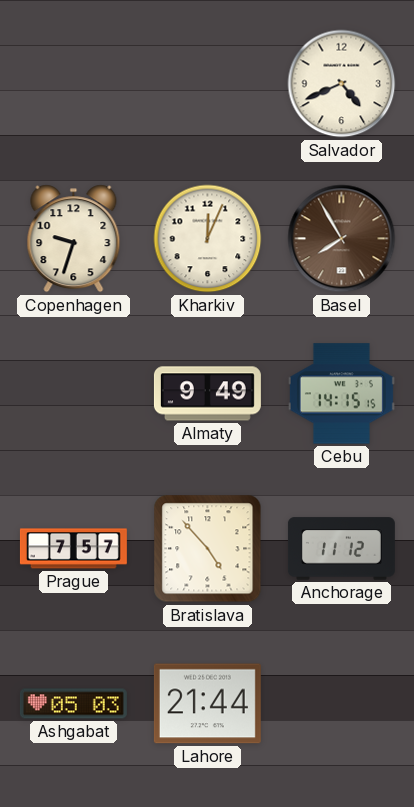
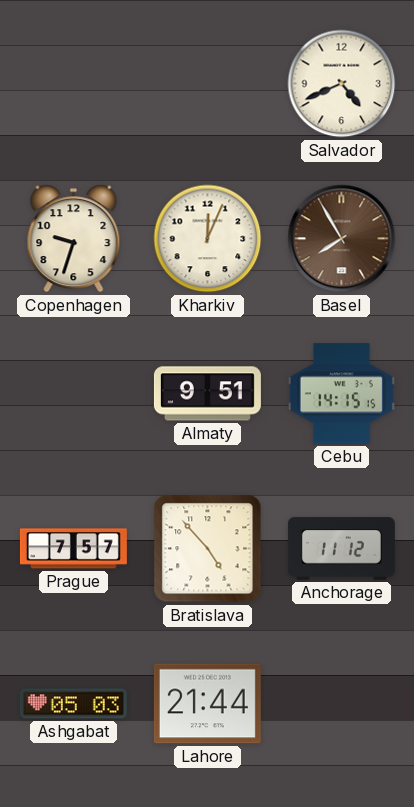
Almaty: 9:49 -> 9:51 (207, 394)
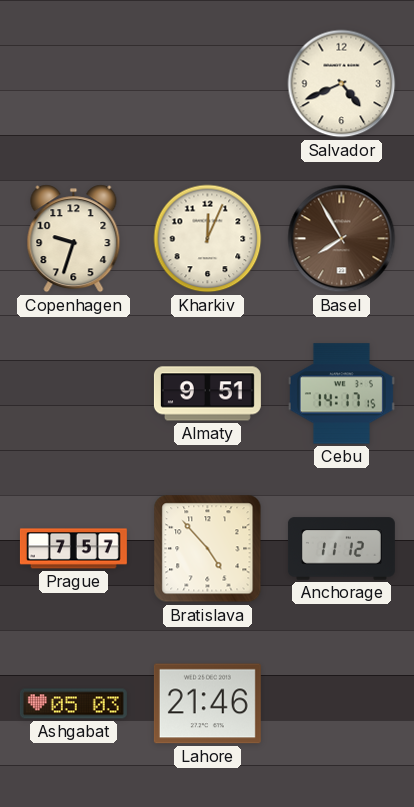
Cebu: 14:15 -> 14:17 (341, 394)
Lahore: 21:44 -> 21:46 (207, 704)
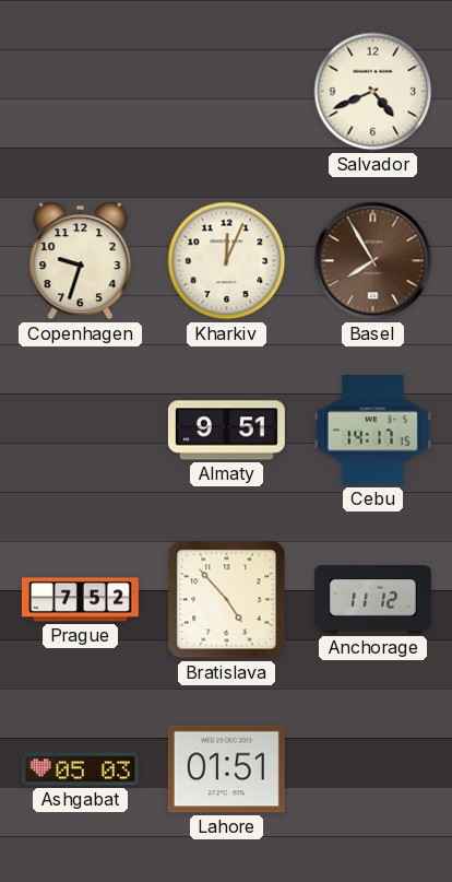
Prague: 7:57 -> 7:52 (80, 600)
Lahore: 21:46 -> 01:51 (226, 769)
